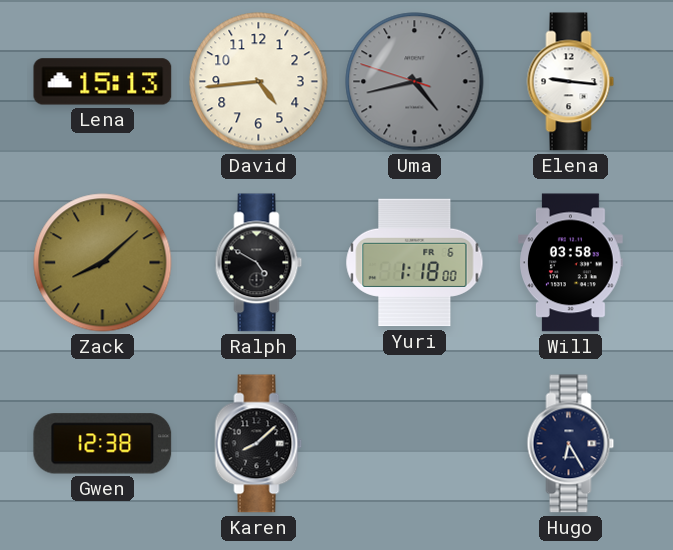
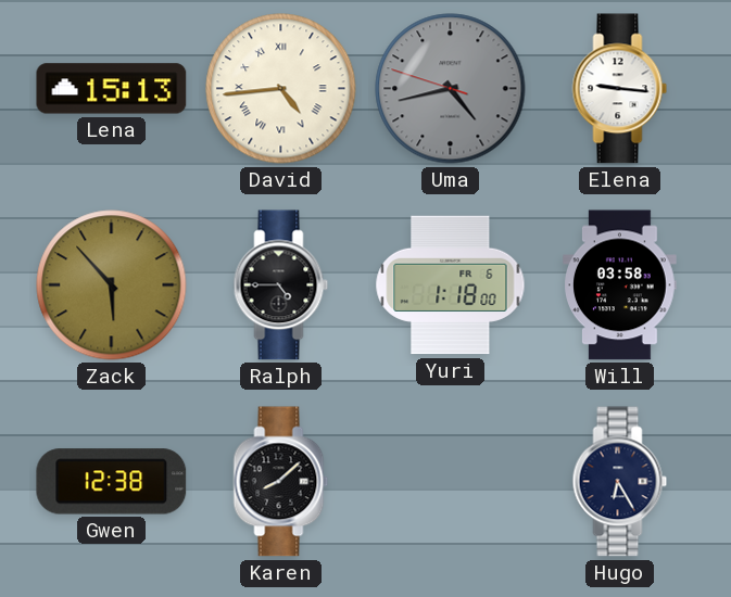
David numerals: Arabic -> Roman (281, 89)
Zack: 8:08 -> 5:53 (112, 285)
Ralph: 4:50 -> 4:45 (281, 285)
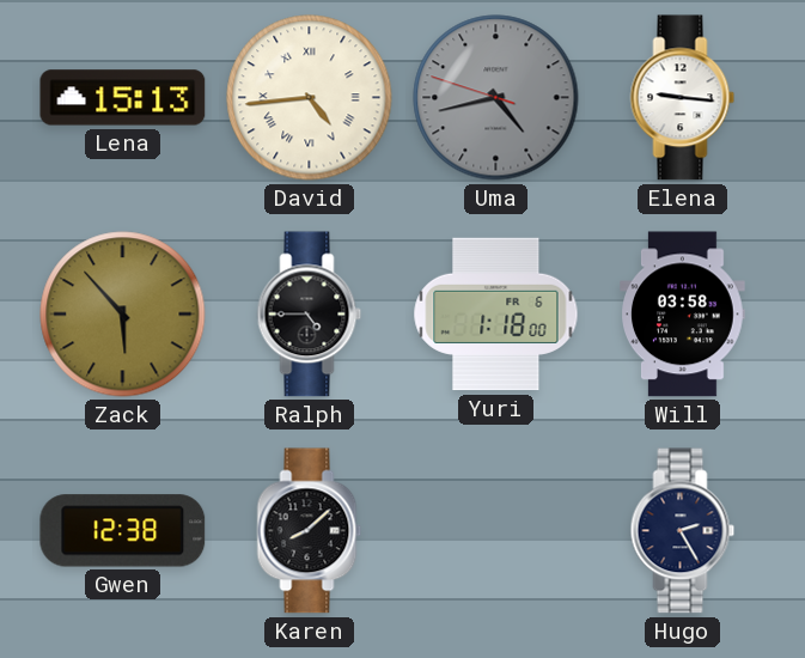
Hugo: 6:25 -> 2:25 (683, 531)
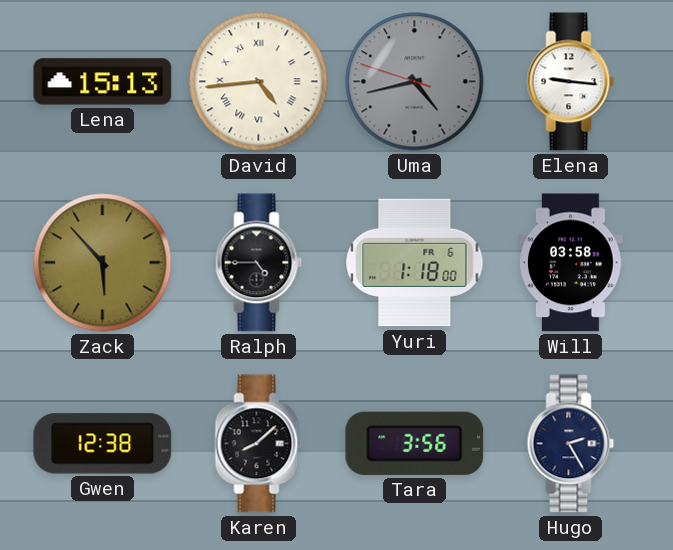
Tara: none -> 3:56 (415, 443)
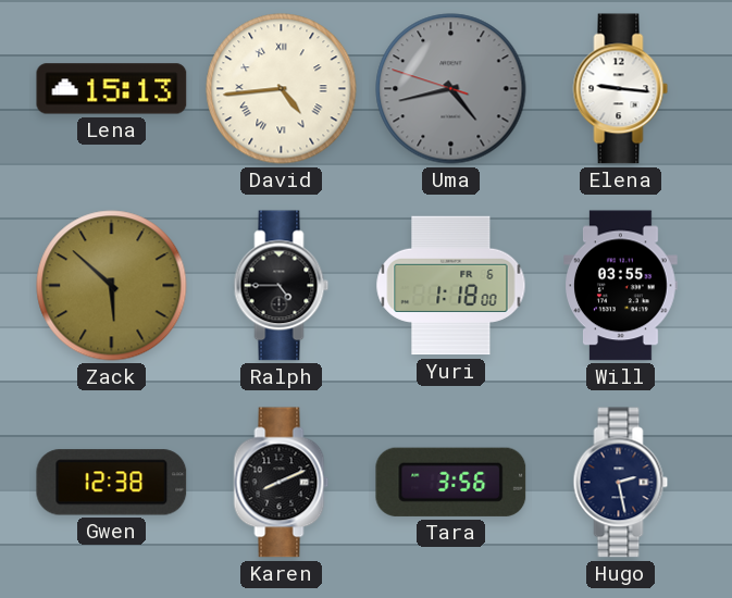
Zack: 5:53 -> 5:52 (112, 286)
Will: 03:58 -> 03:55 (621, 286)
Karen: 8:08 -> 8:11 (282, 483)
Hugo: 2:25 -> 2:28 (621, 483)
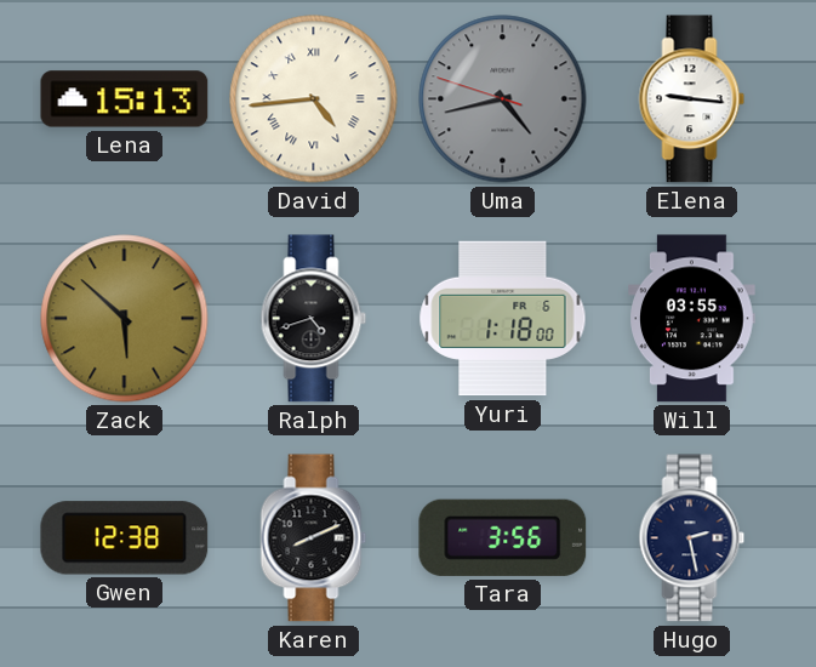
Ralph: 4:45 -> 4:42 (314, 319)
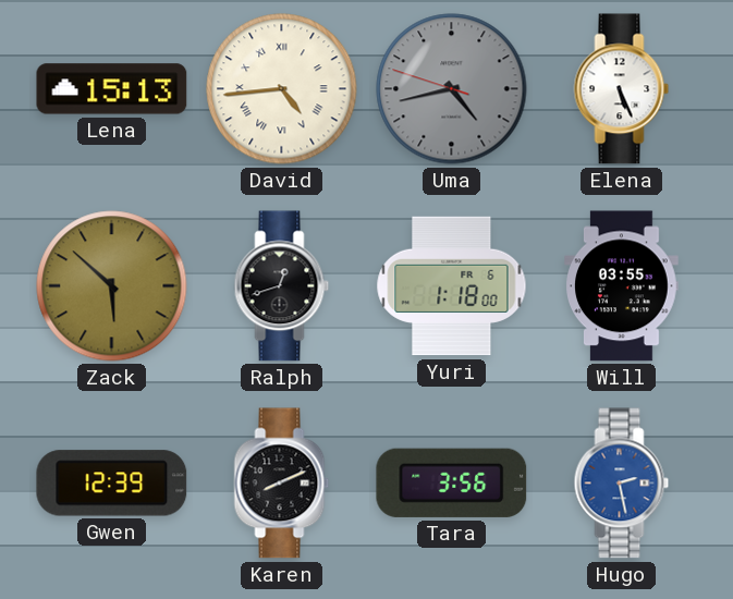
Elena: 9:16 -> 5:26 (622, 89)
Ralph: 4:42 -> 12:42 (282, 286)
Gwen: 12:38 -> 12:39 (112, 484)
Hugo dial: navy -> blue (622, 484)
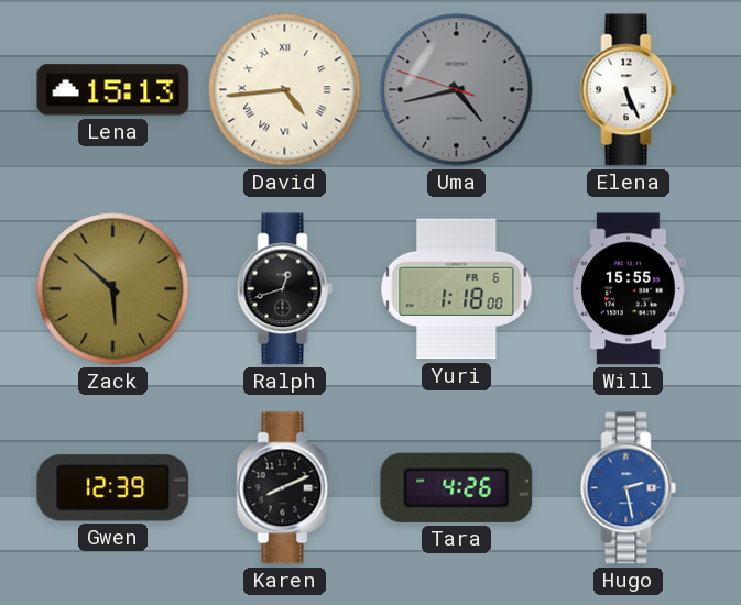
Will: 03:55 -> 15:55 (629, 289)
Tara: 3:56 -> 4:26 (457, 487)
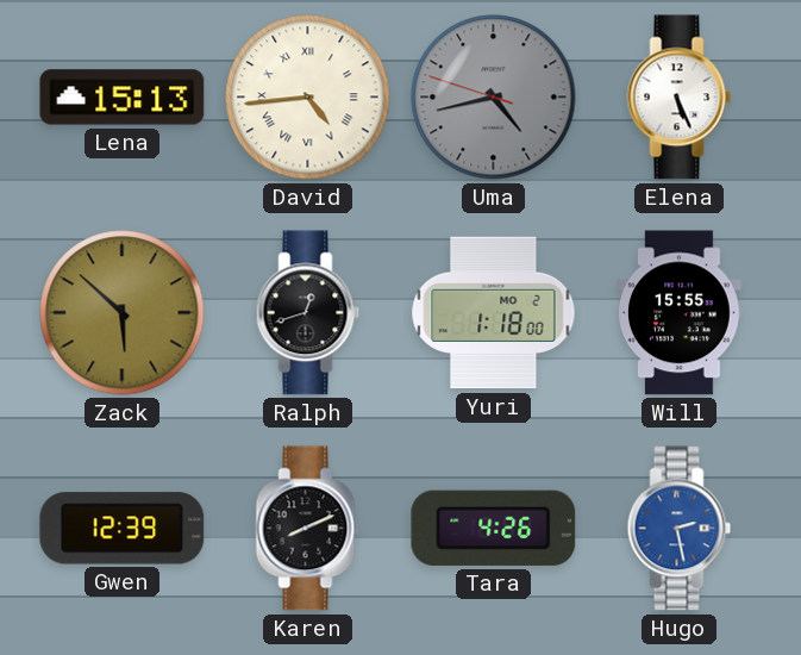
Yuri date: FR 6 -> MO 2 (494, 313)
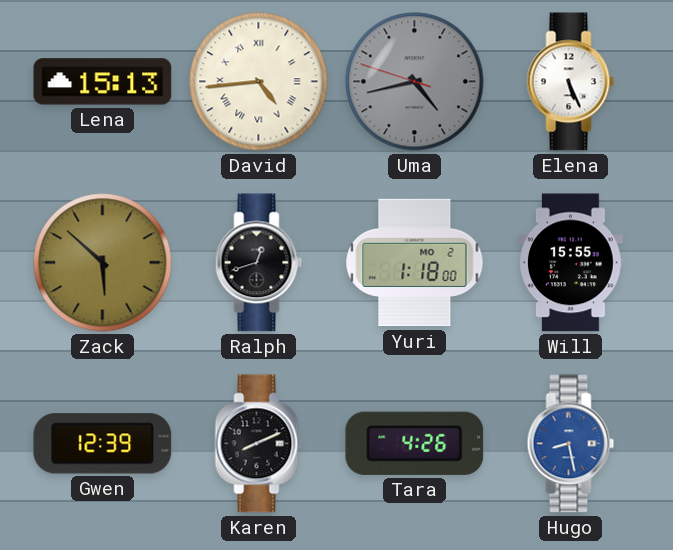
Hugo: 2:28 -> 8:28 (571, 444)
